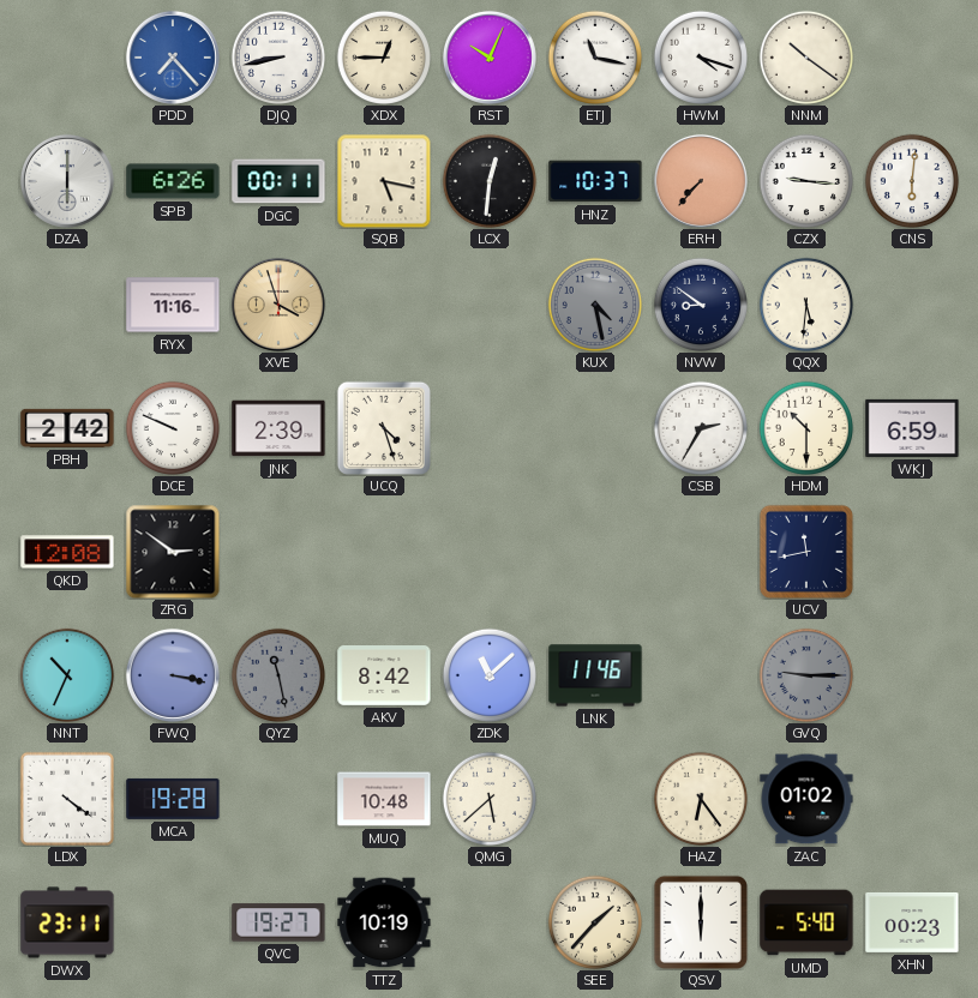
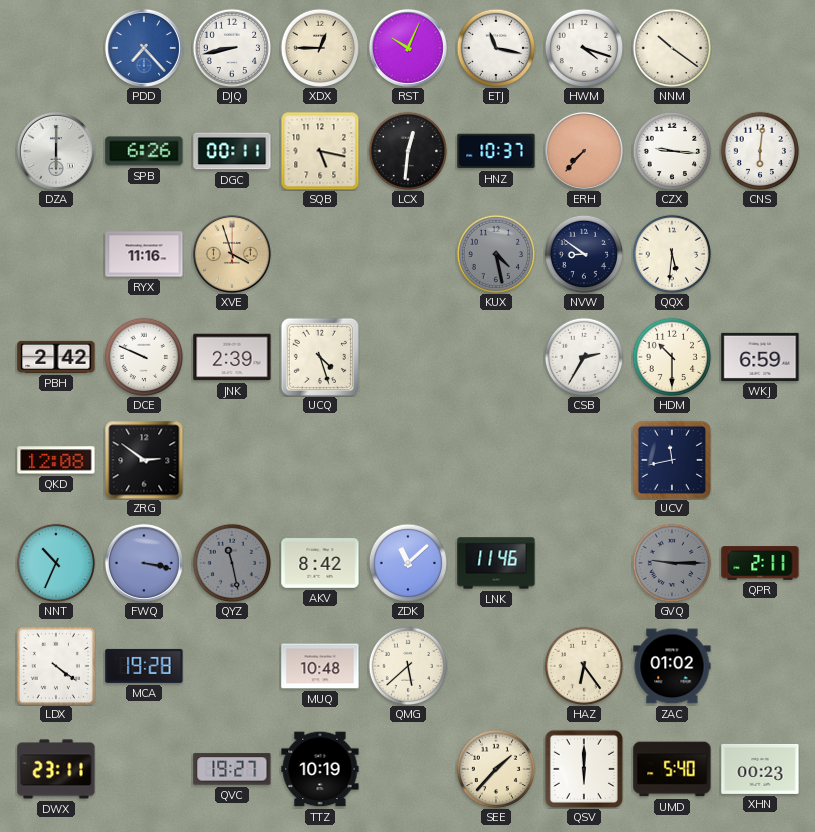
QPR: none -> 2:11 (760, 563)
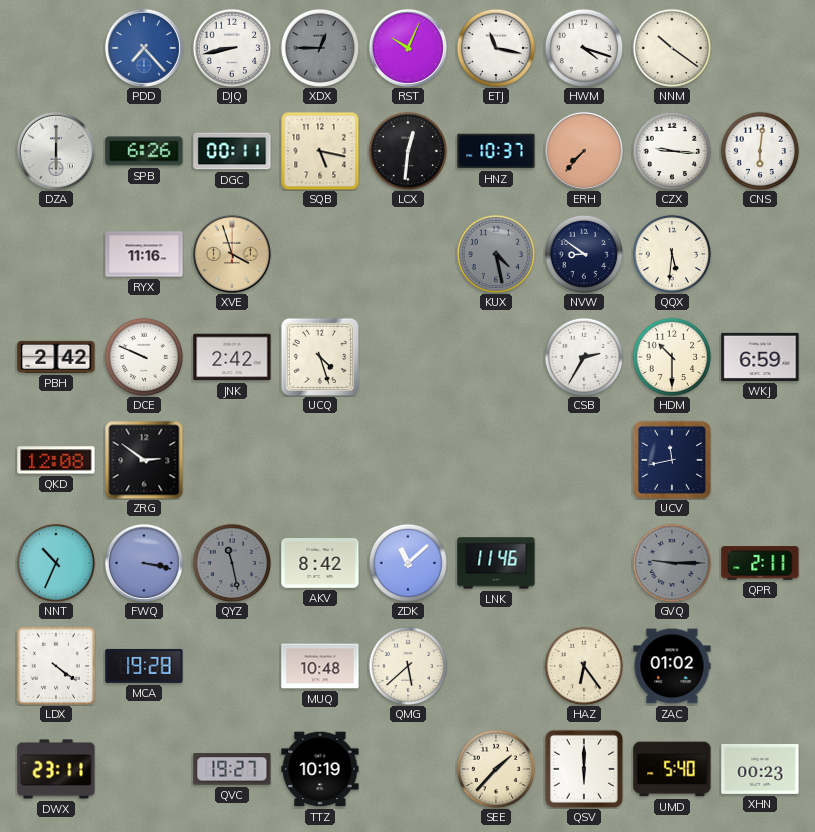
XDX dial: cream -> grey (319, 47)
JNK: 2:39 -> 2:42 (232, 357)
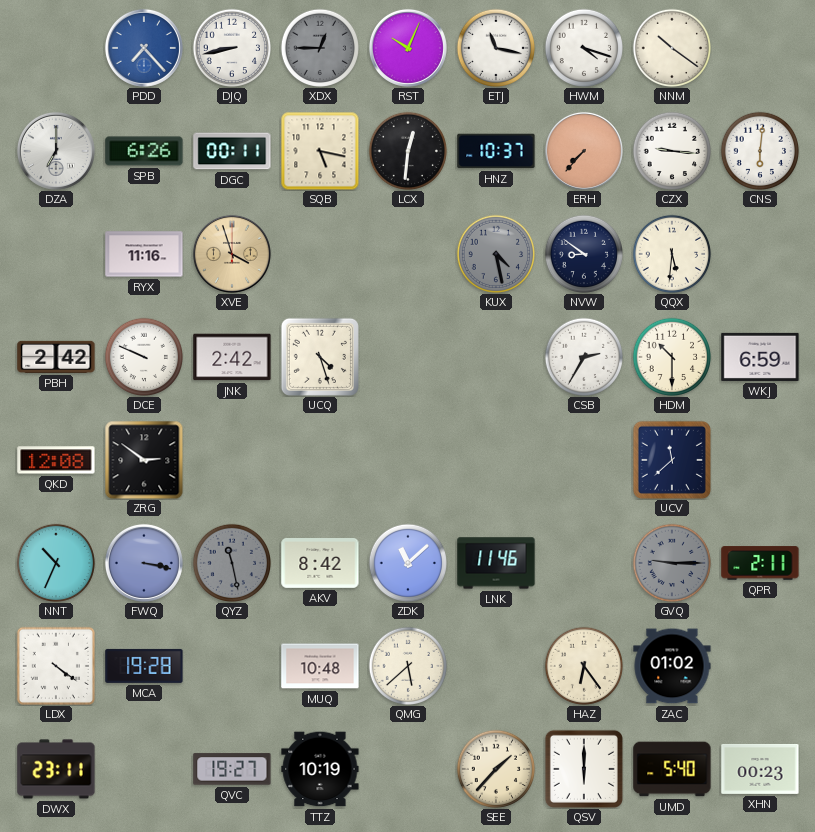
DZA: 6:00 -> 7:00 (56, 151)
UCV: 11:43 -> 11:38 (672, 460)
